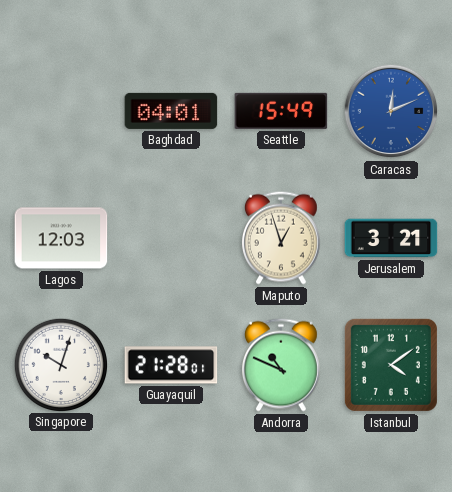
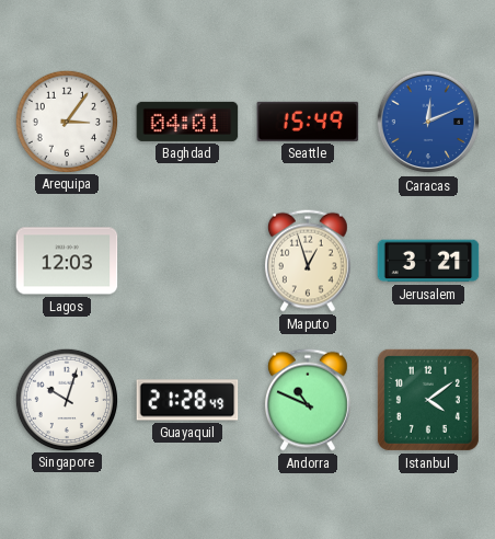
Arequipa: none -> 3:06 (66, 121)
Guayaquil: 21:28:01 -> 21:28:49 (187, 400)
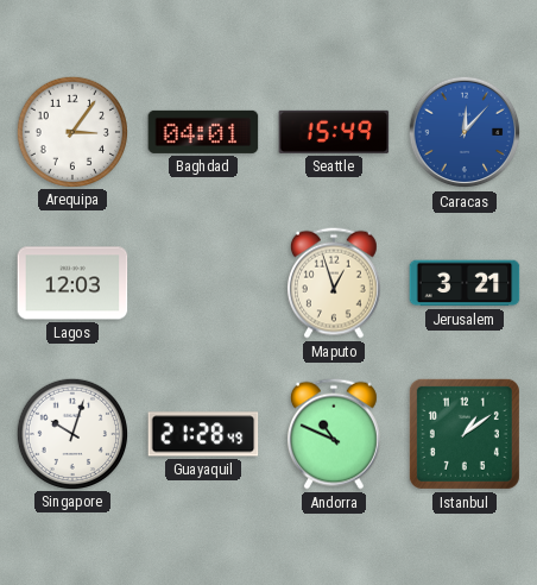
Caracas: 12:11 -> 12:07 (465, 132)
Istanbul: 4:09 -> 1:09 (465, 434)
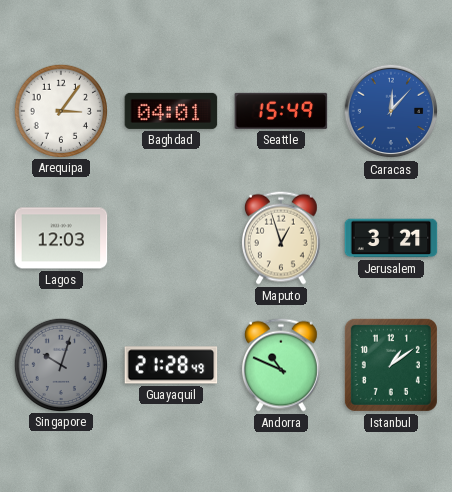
Singapore dial: white -> grey (60, 364)
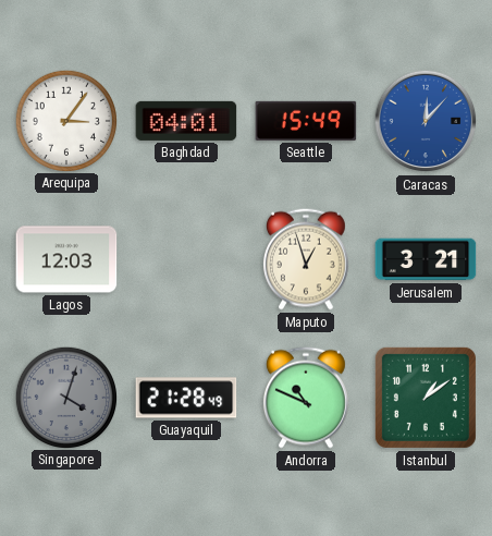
Singapore: 10:03 -> 4:03 (65, 397)
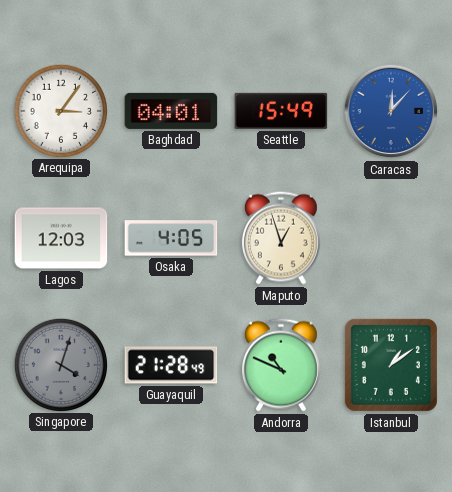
Osaka: none -> 4:05 (171, 238)
Jerusalem: 3:21 -> none (426, 259)
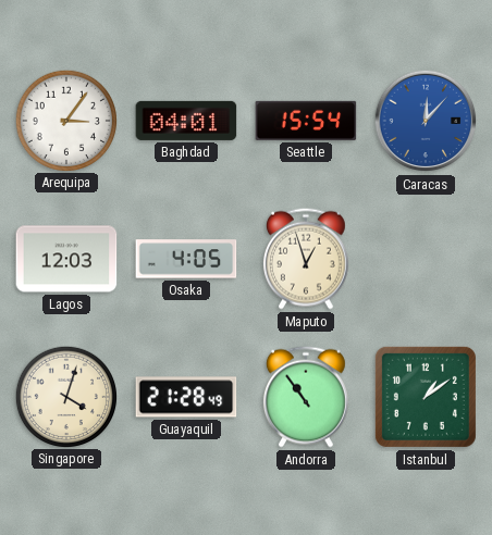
Seattle: 15:49 -> 15:54 (306, 121)
Singapore dial: grey -> cream (65, 396)
Andorra: 10:49 -> 10:54 (306, 397)
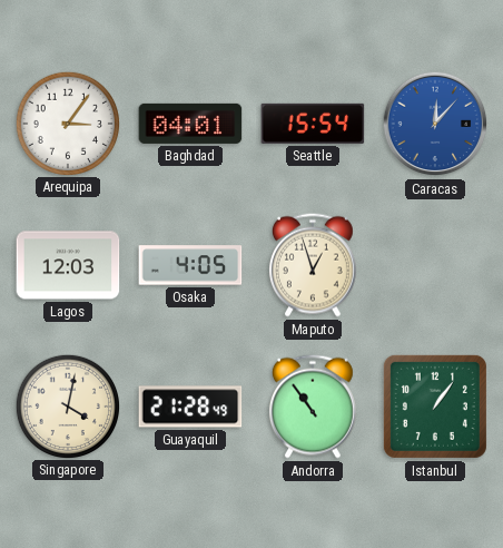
Singapore: 4:03 -> 4:02 (67, 405)
Istanbul: 1:09 -> 1:06 (435, 407)
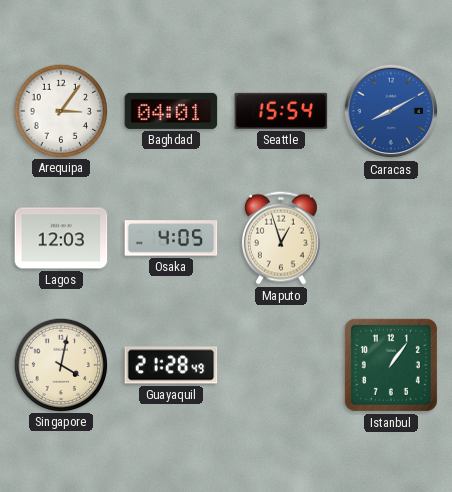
Caracas: 12:07 -> 8:10 (391, 111)
Andorra: 10:54 -> none (313, 407)
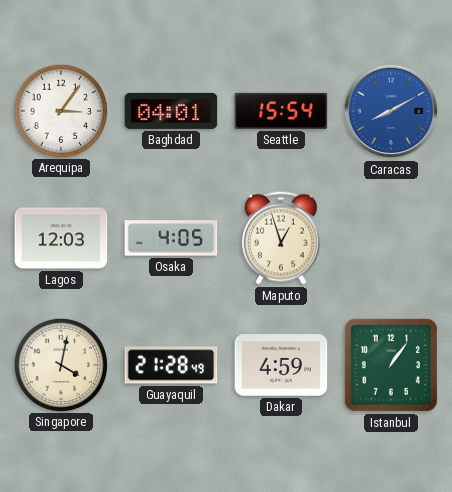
Dakar: none -> 4:59 (281, 365)
